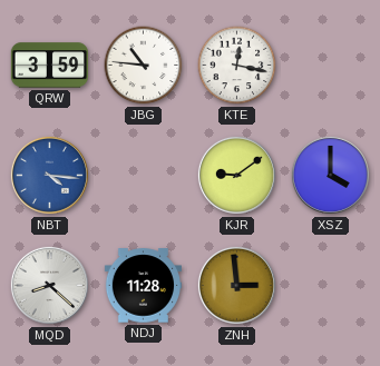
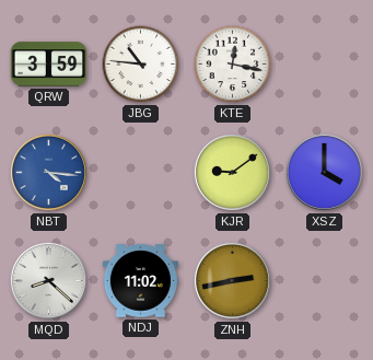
NDJ: 11:28 -> 11:02 (140, 281)
ZNH: 2:59 -> 2:43 (232, 280)
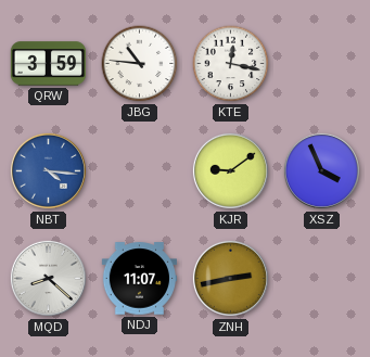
XSZ: 4:00 -> 3:56 (321, 170)
NDJ: 11:02 -> 11:07 (139, 279)
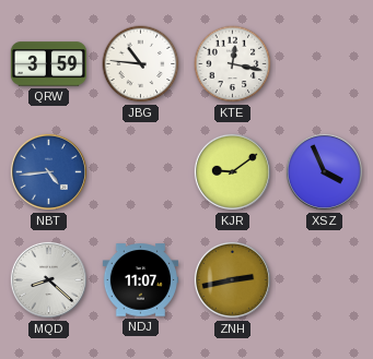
NBT: 4:16 -> 4:44 (48, 171)
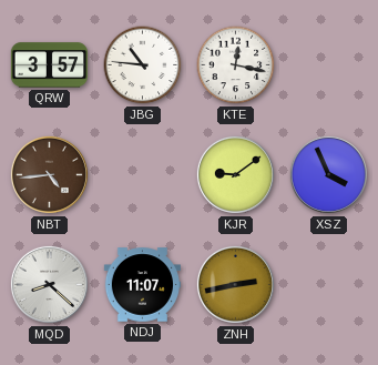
QRW: 3:59 -> 3:57 (49, 65)
NBT dial: blue -> brown (49, 174)
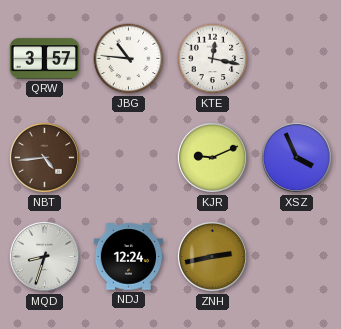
KJR: 9:09 -> 9:11 (212, 157)
MQD: 8:22 -> 8:33 (44, 256)
NDJ: 11:07 -> 12:24 (128, 257)
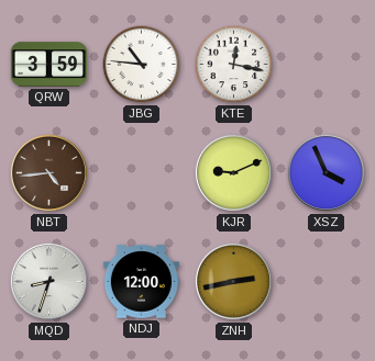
QRW: 3:57 -> 3:59 (48, 65)
NDJ: 12:24 -> 12:00 (141, 282)
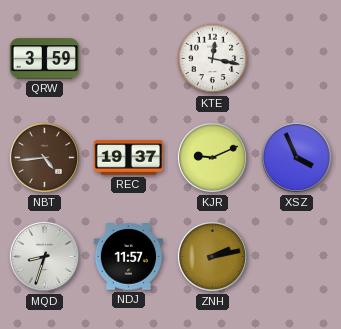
JBG: 10:46 -> none (142, 65)
REC: none -> 19:37 (128, 158)
NDJ: 12:00 -> 11:57 (128, 257)
ZNH: 2:43 -> 2:13 (212, 256)
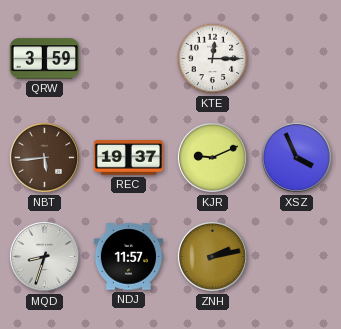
KTE: 12:17 -> 12:15 (213, 59)
NBT: 4:44 -> 5:44 (44, 157)
